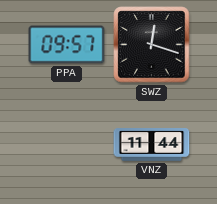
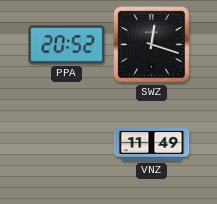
PPA: 09:57 -> 20:52 (67, 45)
VNZ: 11:44 -> 11:49 (152, 145)
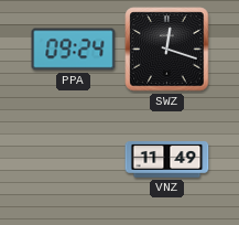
PPA: 20:52 -> 09:24 (74, 50)
